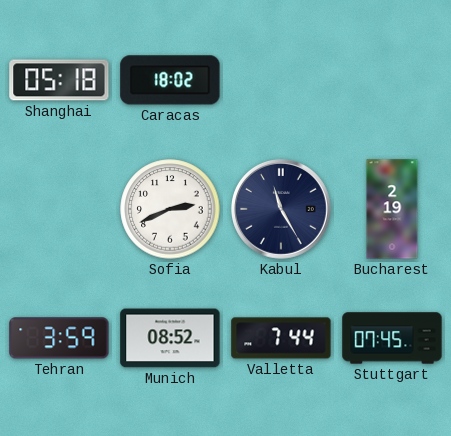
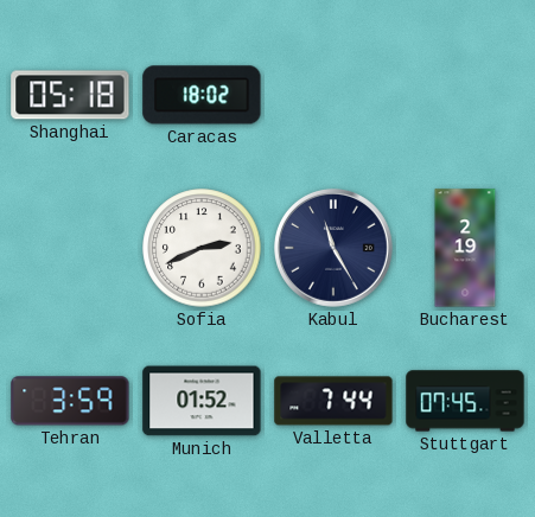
Munich: 08:52 -> 01:52 (202, 401)
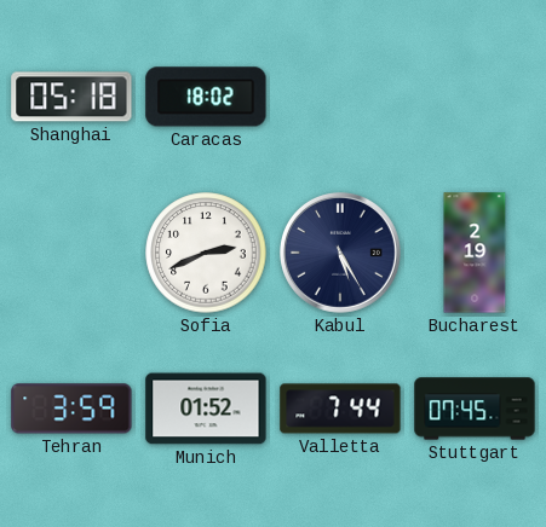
Kabul: 11:25 -> 5:25 (341, 254)
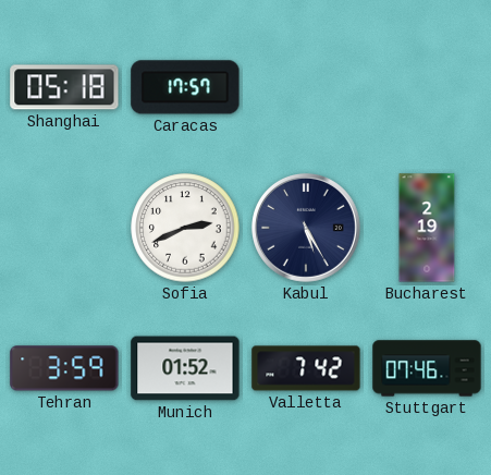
Caracas: 18:02 -> 17:57 (185, 87)
Valletta: 7:44 -> 7:42 (306, 368)
Stuttgart: 07:45 -> 07:46 (427, 368)
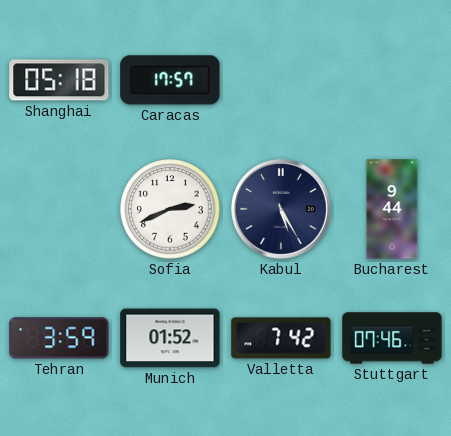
Bucharest: 2:19 -> 9:44 (392, 209)
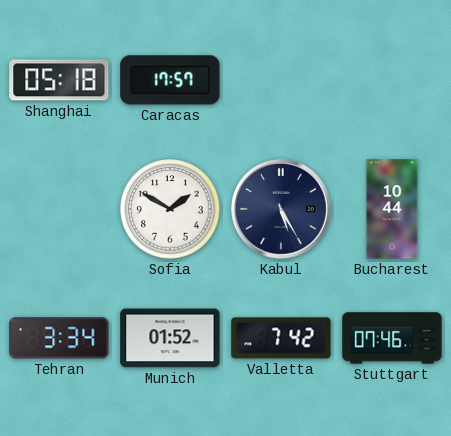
Sofia: 2:41 -> 1:50 (170, 209)
Bucharest: 9:44 -> 10:44 (392, 209)
Tehran: 3:59 -> 3:34 (59, 338)
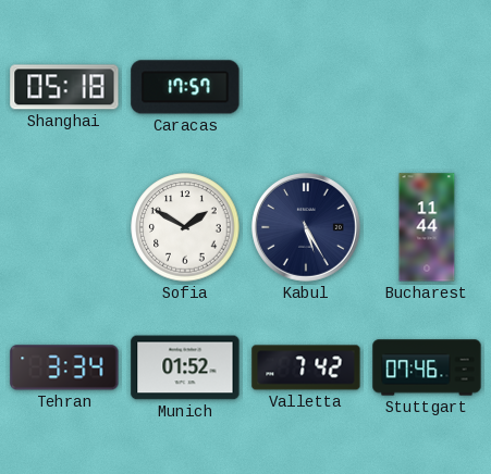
Bucharest: 10:44 -> 11:44 (427, 227)
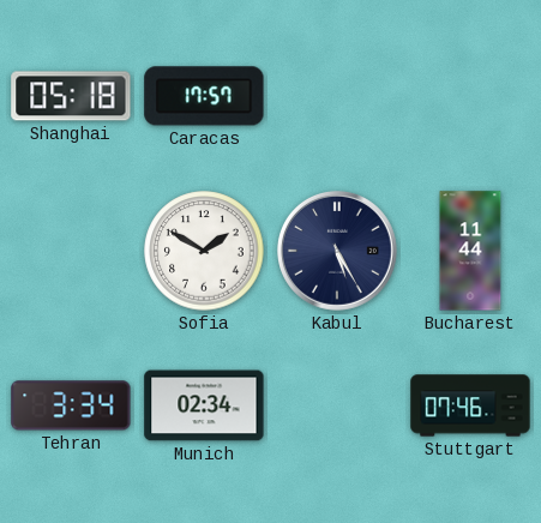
Munich: 01:52 -> 02:34 (204, 405)
Valletta: 7:42 -> none (306, 367)
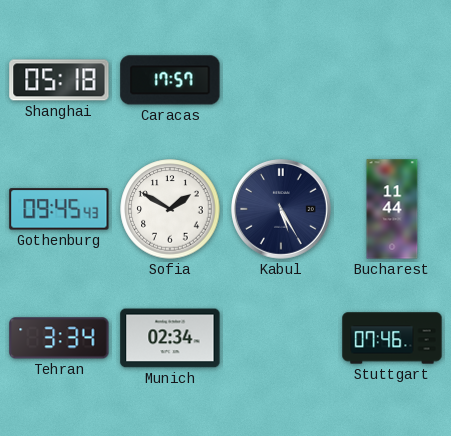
Gothenburg: none -> 09:45 (59, 209)
